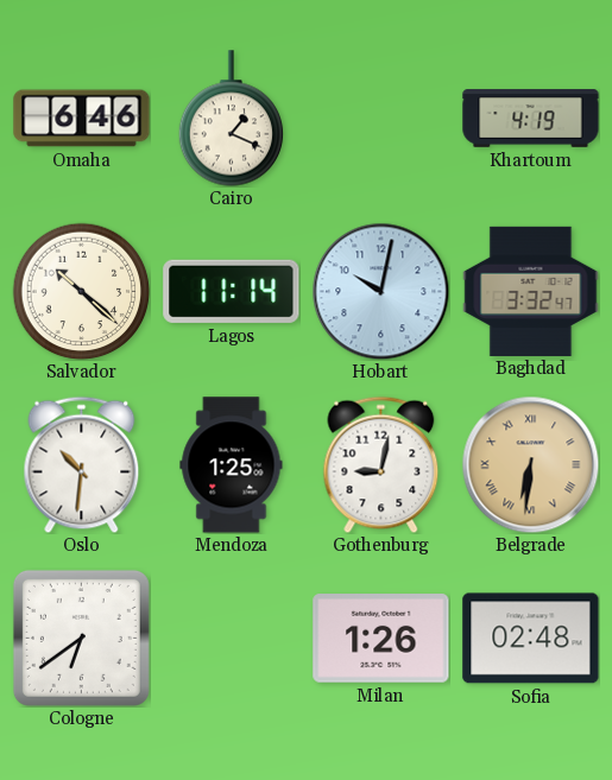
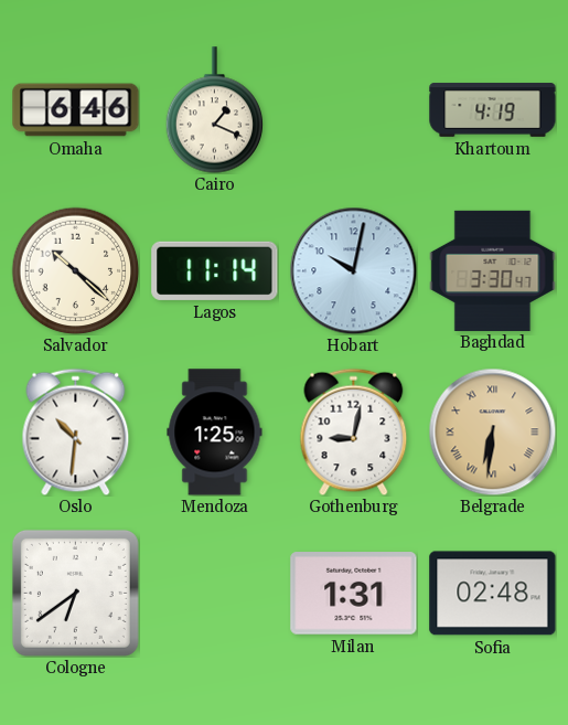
Baghdad: 3:32 -> 3:30 (493, 270)
Milan: 1:26 -> 1:31 (354, 594)
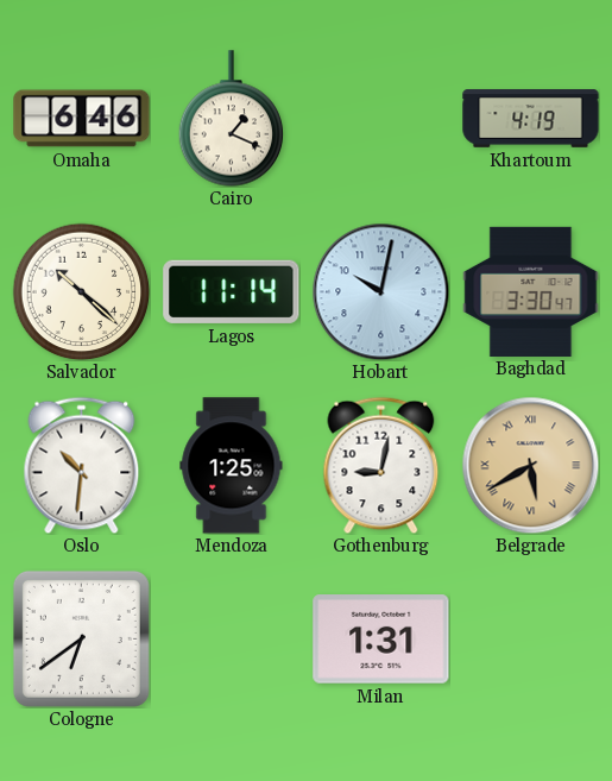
Belgrade: 6:31 -> 5:40 (530, 465)
Sofia: 02:48 -> none (493, 594)
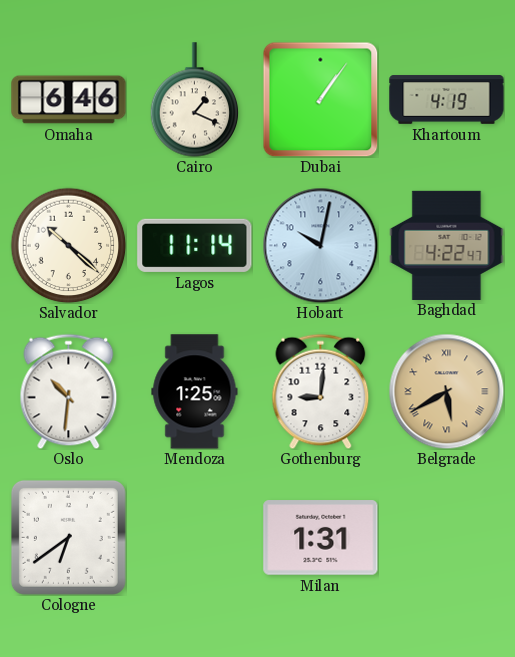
Dubai: none -> 1:06 (320, 99)
Baghdad: 3:30 -> 4:22 (447, 245)
Gothenburg: 9:02 -> 9:01 (321, 391)
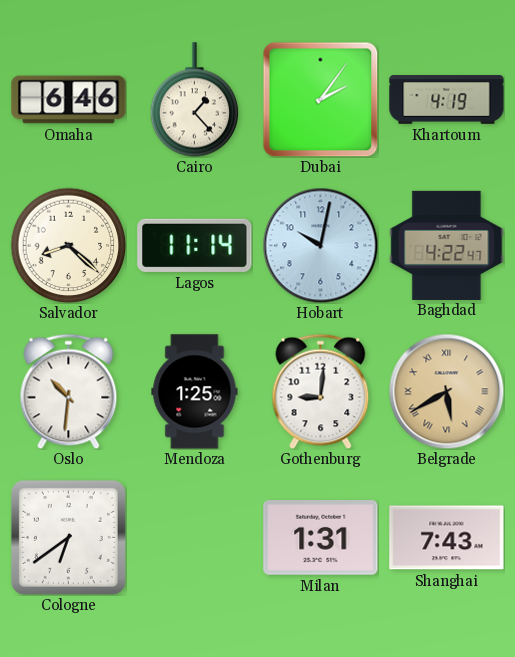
Cairo: 1:19 -> 1:23 (195, 100)
Dubai: 1:06 -> 2:06 (320, 99)
Salvador: 10:22 -> 8:22 (68, 245)
Shanghai: none -> 7:43 (447, 538)
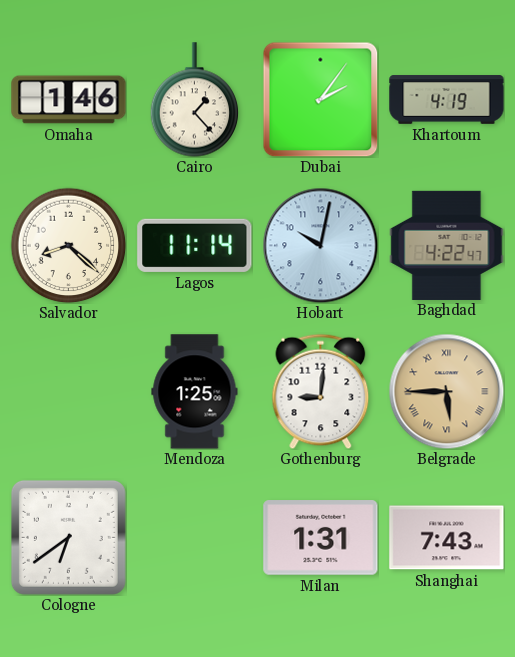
Omaha: 6:46 -> 1:46 (69, 100)
Oslo: 10:31 -> none (69, 391)
Belgrade: 5:40 -> 5:45 (446, 391)
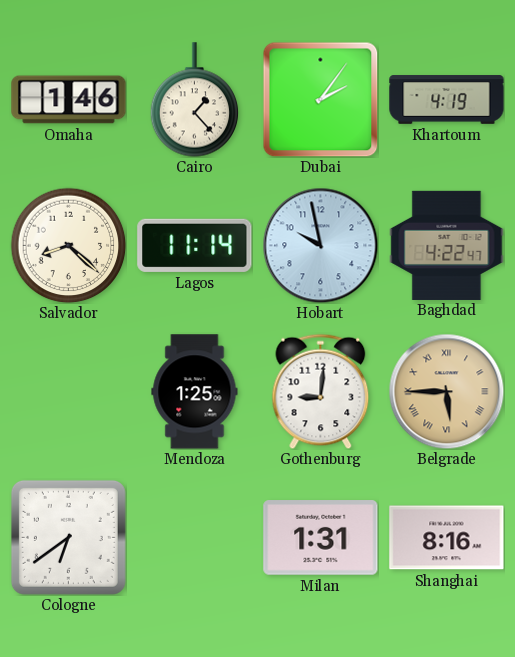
Hobart: 10:02 -> 9:58 (320, 245)
Shanghai: 7:43 -> 8:16 (447, 538)
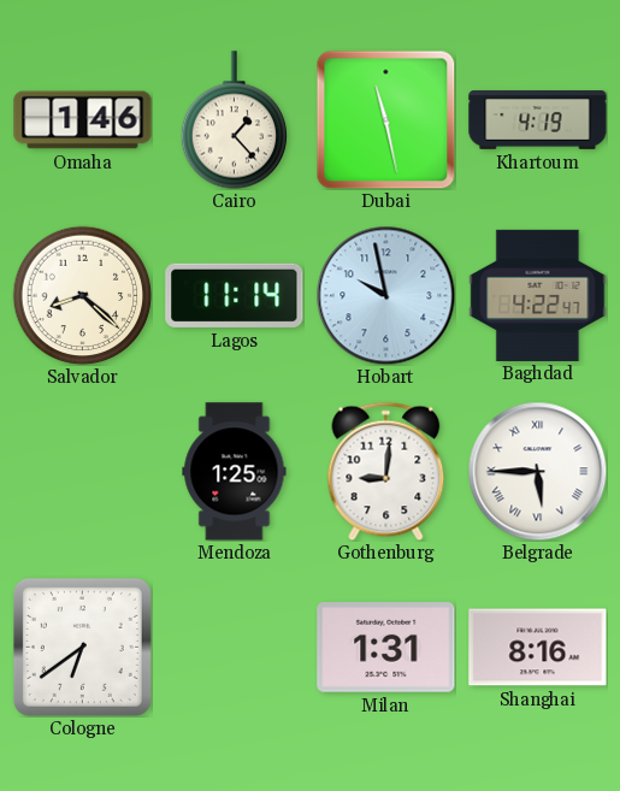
Dubai: 2:06 -> 11:28 (385, 119)
Belgrade dial: champagne -> white (537, 471)
